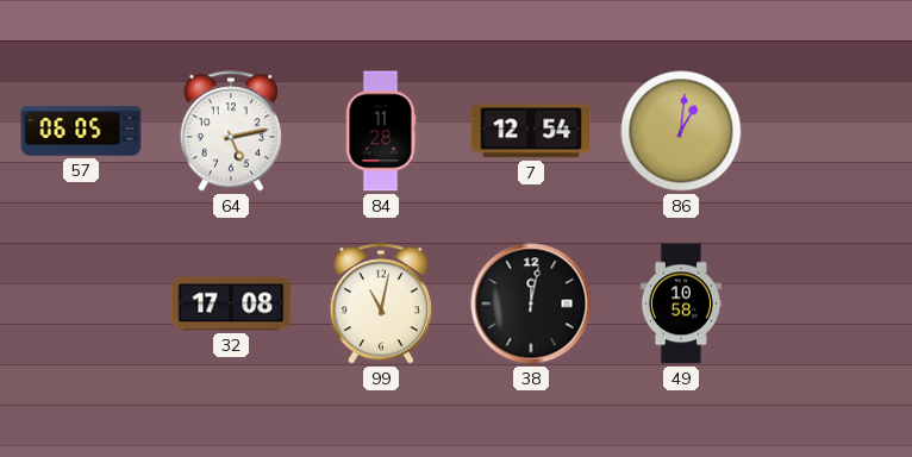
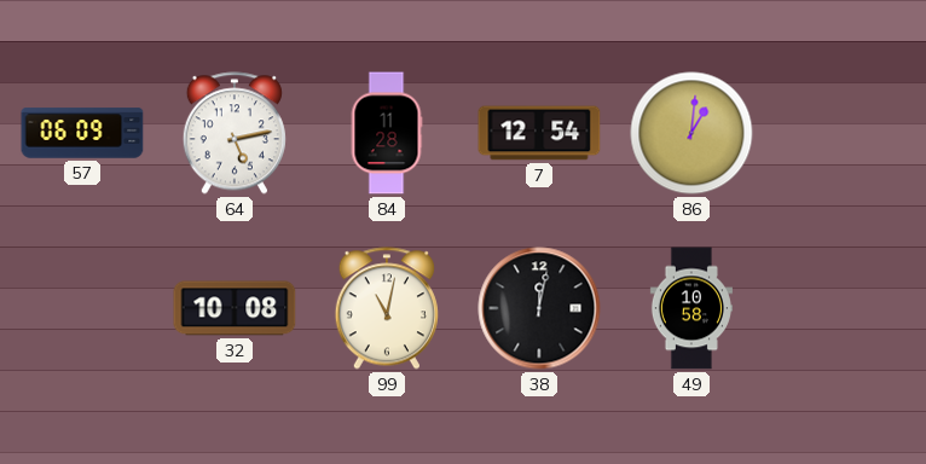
57: 06:05 -> 06:09 (82, 133)
32: 17:08 -> 10:08 (235, 308)
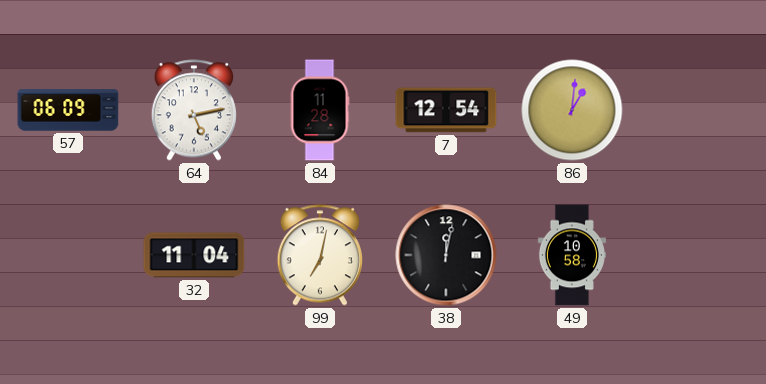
32: 10:08 -> 11:04 (194, 255)
99: 11:02 -> 7:02 (320, 255)
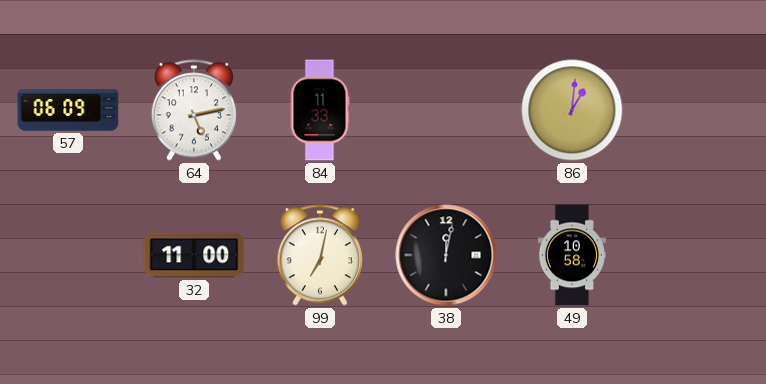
84: 11:28 -> 11:33 (320, 110)
7: 12:54 -> none (446, 110)
32: 11:04 -> 11:00 (194, 255)
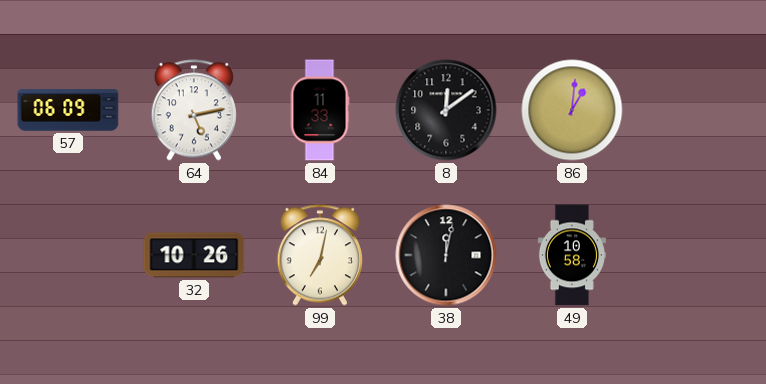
8: none -> 12:09 (446, 110)
32: 11:00 -> 10:26 (194, 255)
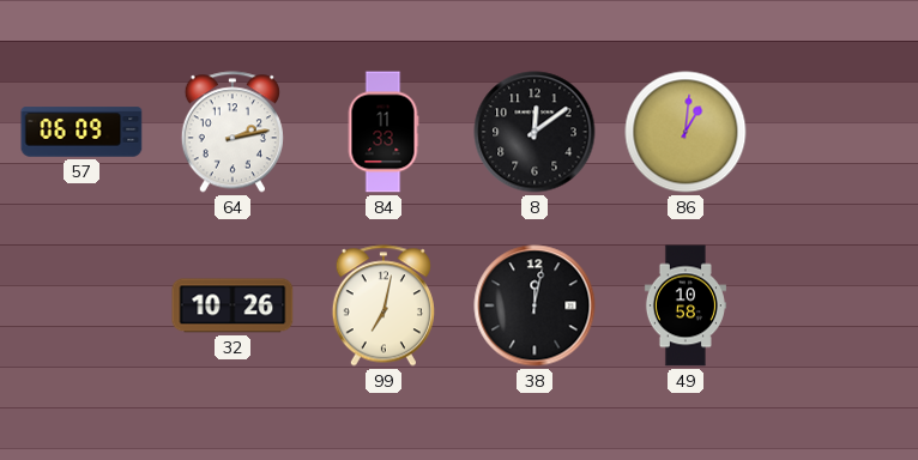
64: 5:13 -> 2:13 (232, 132)
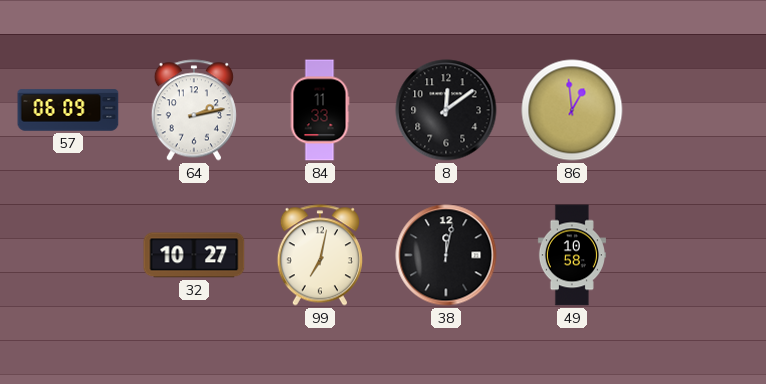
86: 1:01 -> 12:59 (572, 110)
32: 10:26 -> 10:27 (194, 255)
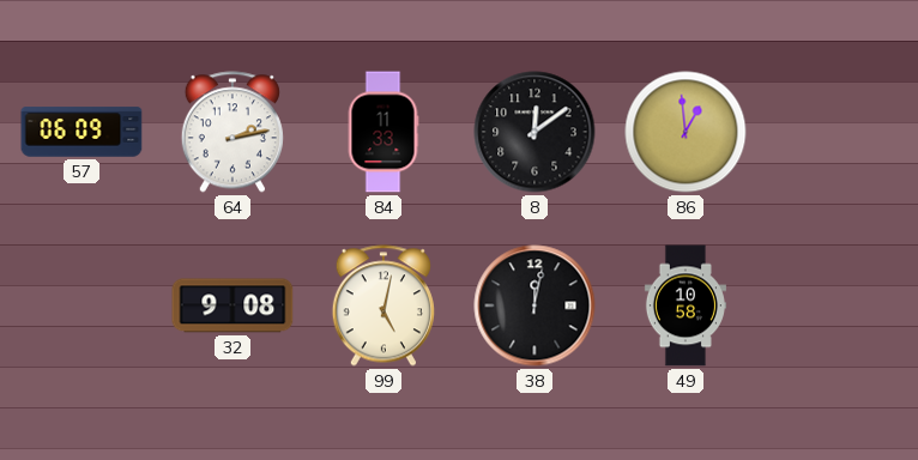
32: 10:27 -> 9:08 (232, 305)
99: 7:02 -> 5:02 (383, 305)
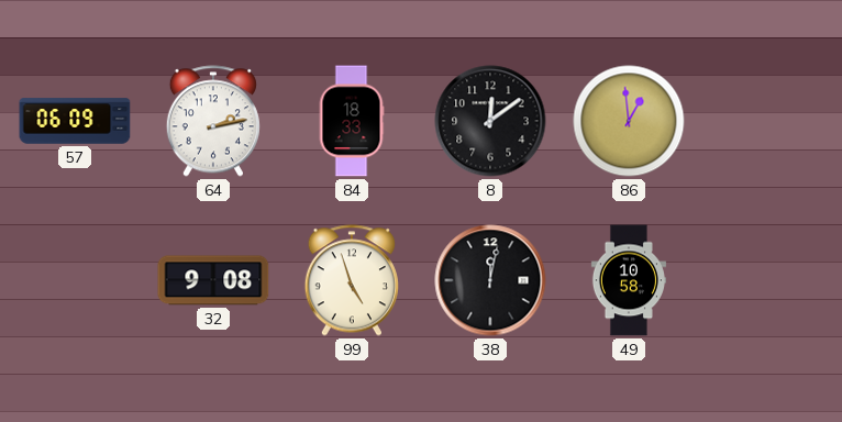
84: 11:33 -> 18:33 (352, 121)
99: 5:02 -> 4:57 (352, 280)
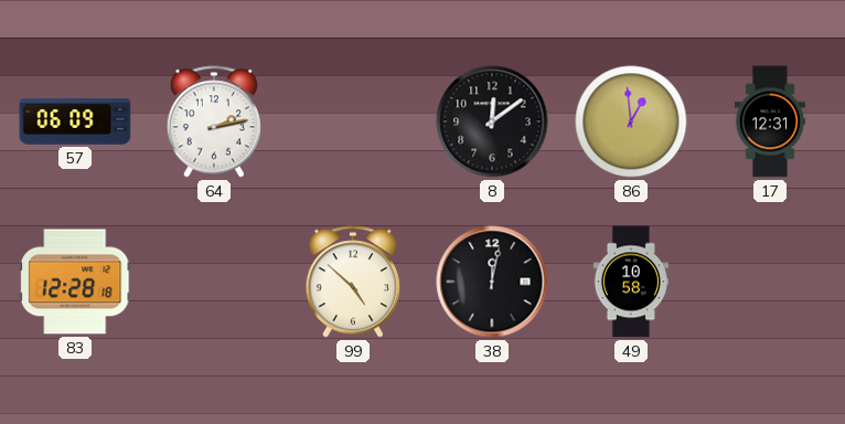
84: 18:33 -> none (352, 121)
17: none -> 12:31 (770, 121)
83: none -> 12:28 (75, 282)
32: 9:08 -> none (213, 280)
99: 4:57 -> 4:52 (353, 282)
